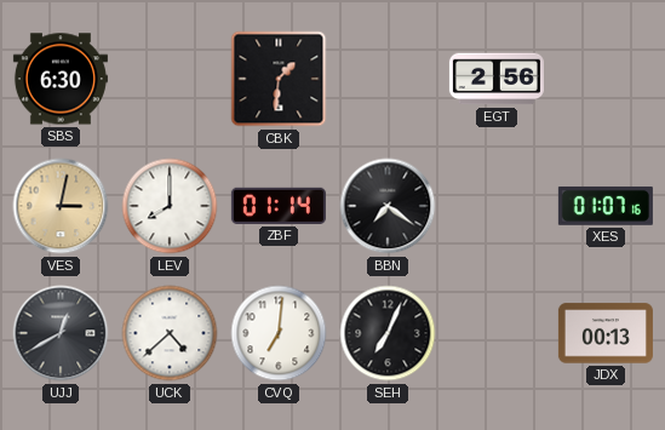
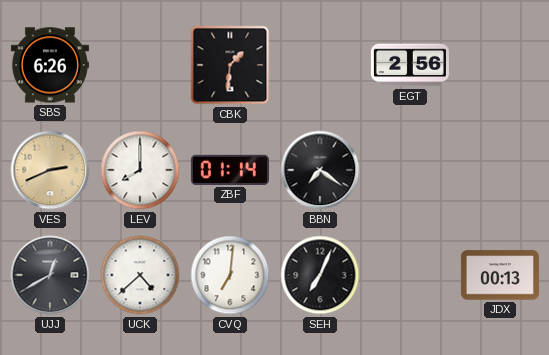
SBS: 6:30 -> 6:26 (50, 65)
VES: 3:02 -> 2:41 (50, 170)
XES: 01:07 -> none (606, 206)
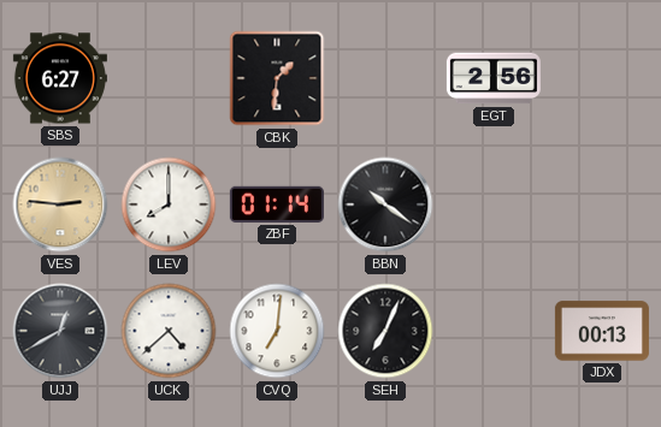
SBS: 6:26 -> 6:27 (60, 78)
VES: 2:41 -> 2:46 (60, 204)
BBN: 7:21 -> 10:21 (385, 204)
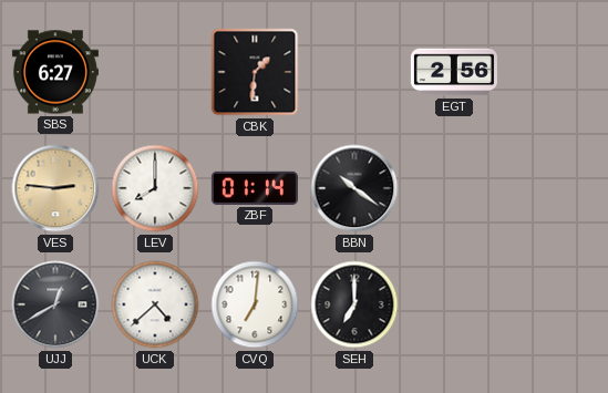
SEH: 7:04 -> 7:00 (354, 304)
JDX: 00:13 -> none (602, 331)
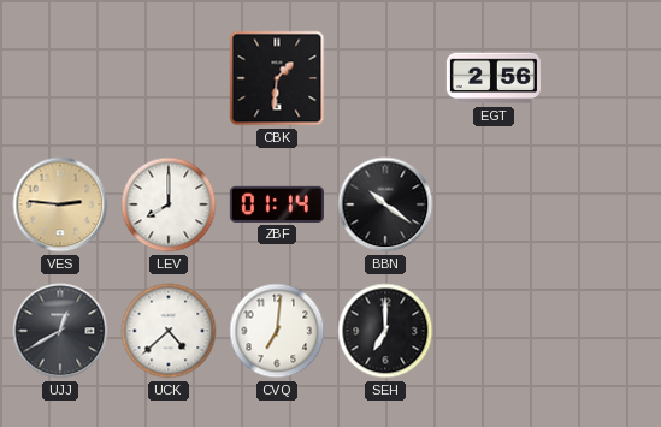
SBS: 6:27 -> none (55, 72)
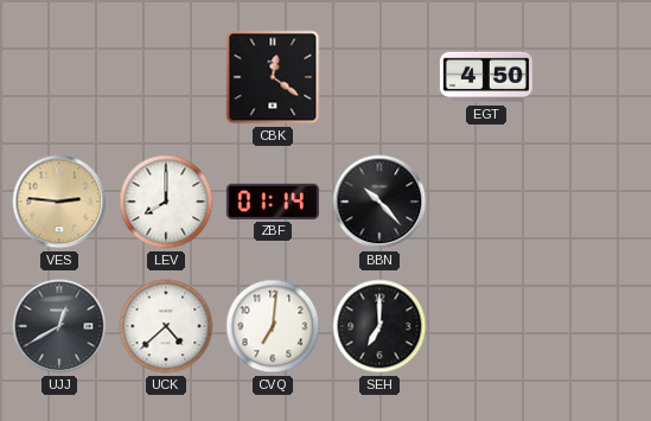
CBK: 1:31 -> 12:21 (273, 77)
EGT: 2:56 -> 4:50 (486, 77)
BBN: 10:21 -> 10:23 (379, 202)
